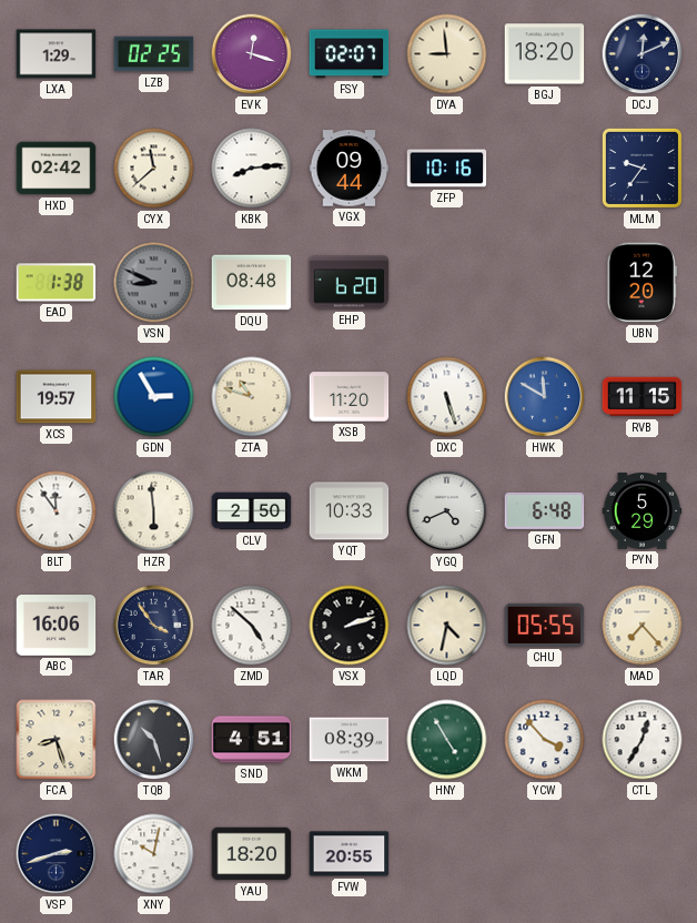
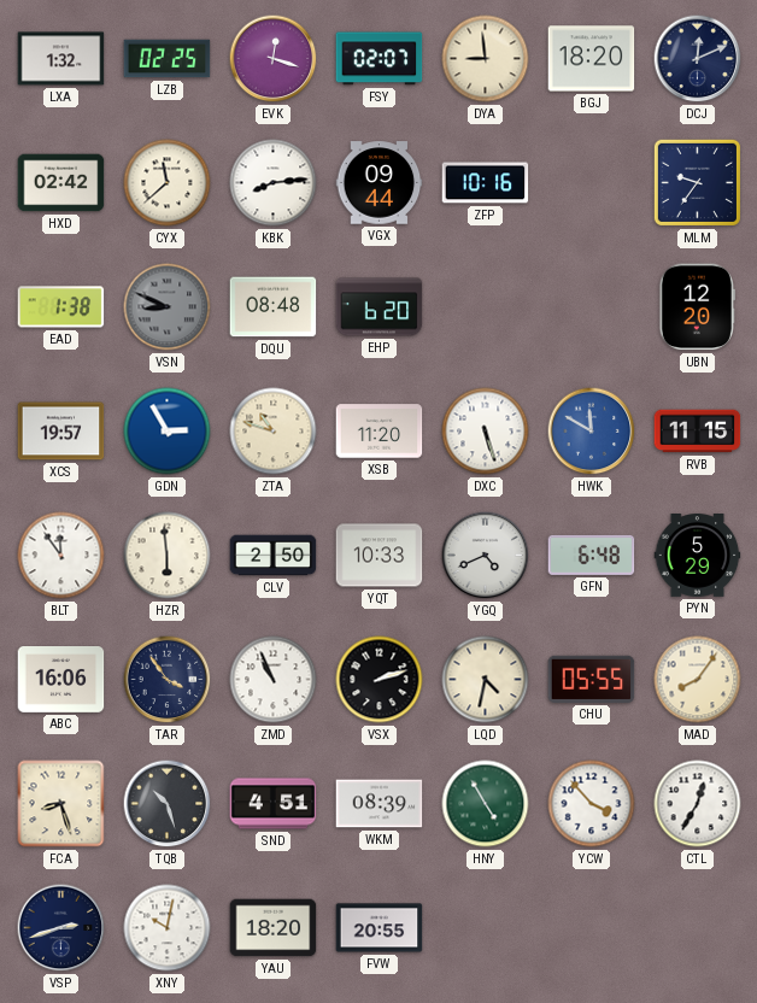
LXA: 1:29 -> 1:32 (61, 59)
ZMD: 4:52 -> 10:56 (274, 680)
MAD: 7:23 -> 8:06 (698, 680)
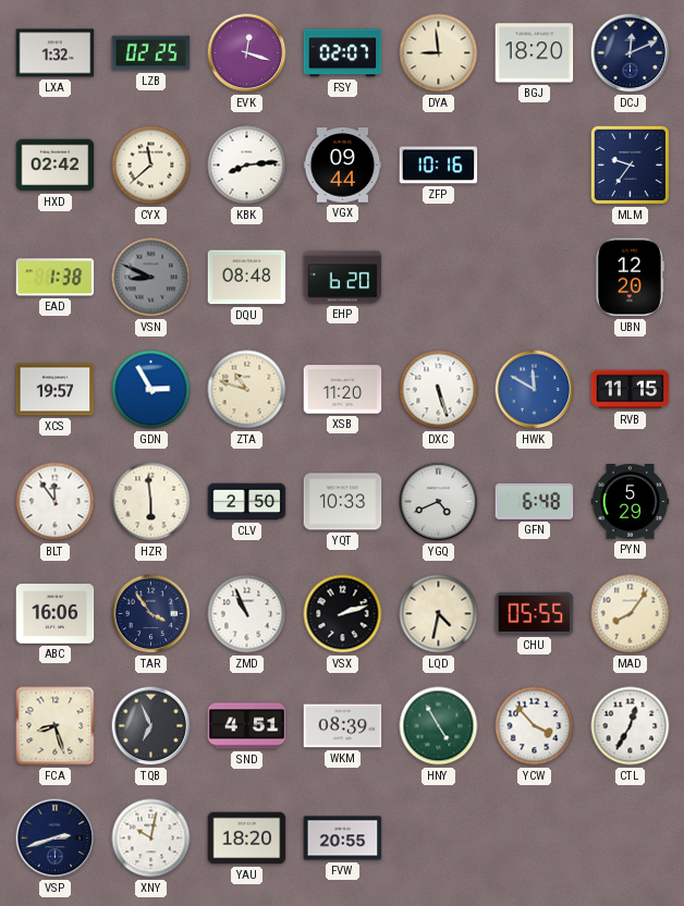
TQB: 10:27 -> 6:56 (151, 726)
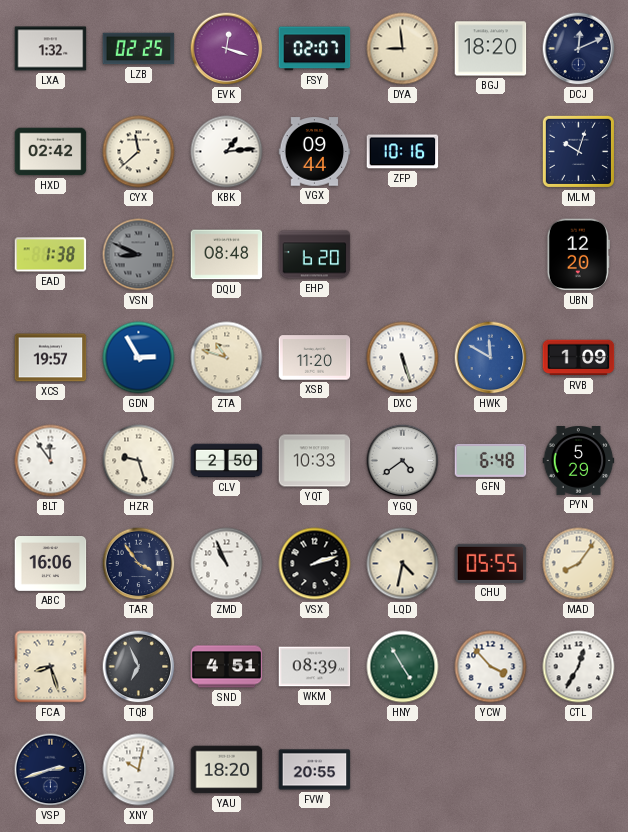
KBK: 8:14 -> 1:14 (227, 152)
MLM: 9:36 -> 10:03 (578, 151)
RVB: 11:15 -> 1:09 (579, 358)
HZR: 5:59 -> 9:27 (139, 461)
YGQ: 4:41 -> 4:39 (403, 461)
